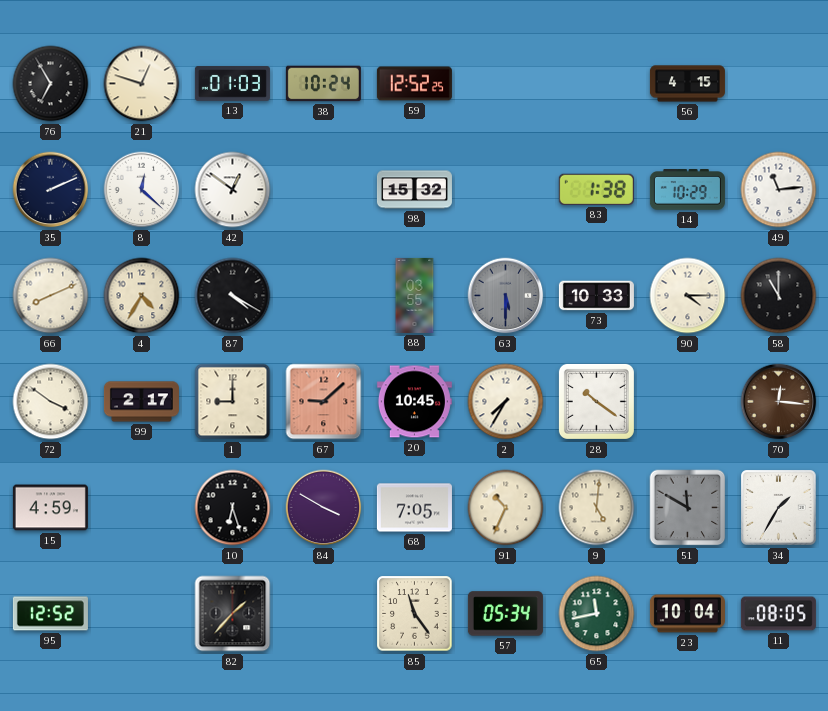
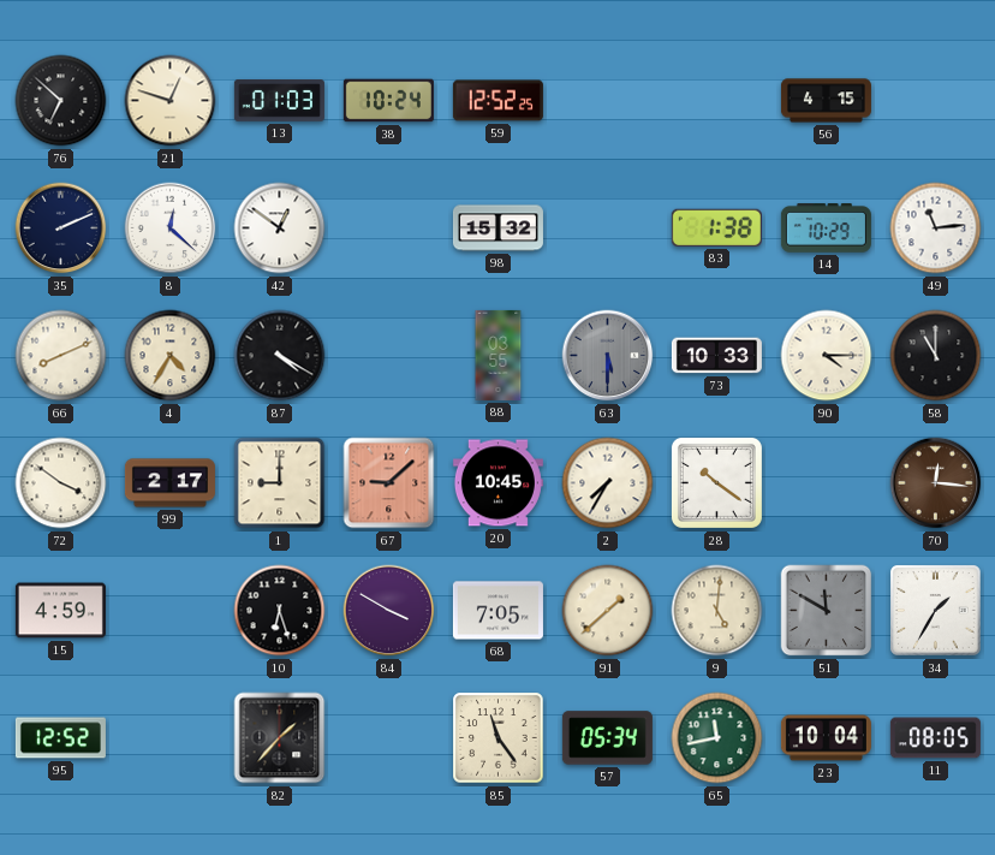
76: 6:55 -> 6:52 (61, 101)
91: 10:34 -> 1:38 (608, 611)
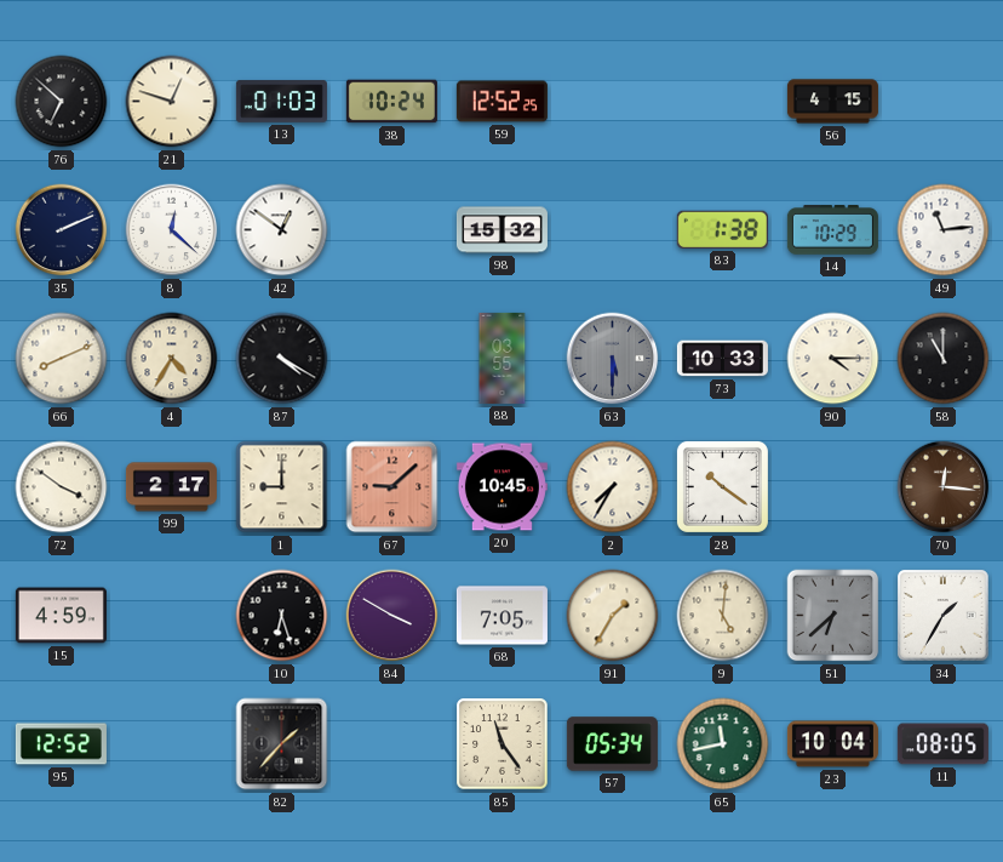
91: 1:38 -> 1:35 (613, 616)
51: 11:50 -> 6:38 (833, 616)
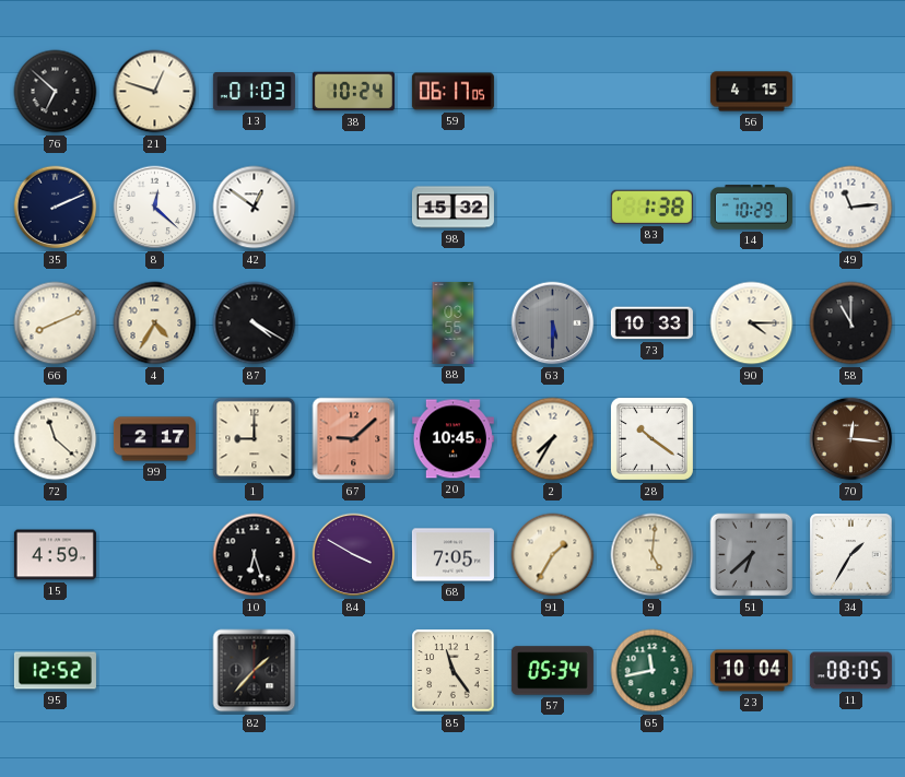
59: 12:52 -> 06:17 (452, 92)
72: 3:51 -> 11:22 (56, 439)
